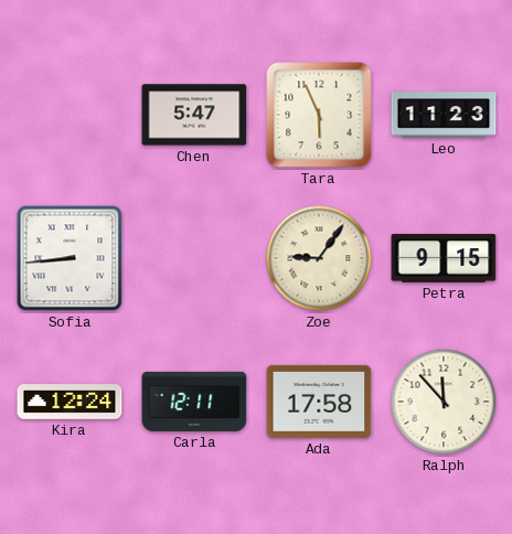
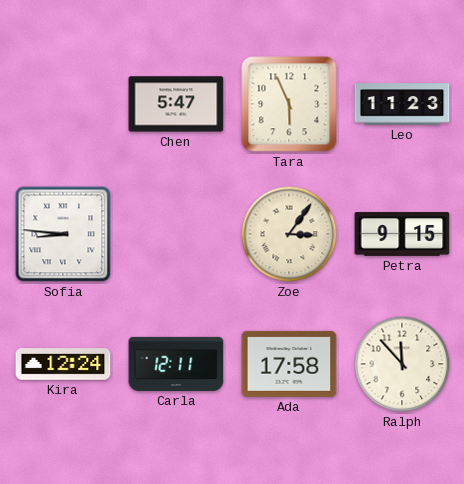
Sofia: 8:44 -> 8:46 (63, 234)
Zoe: 9:06 -> 3:06 (289, 234)
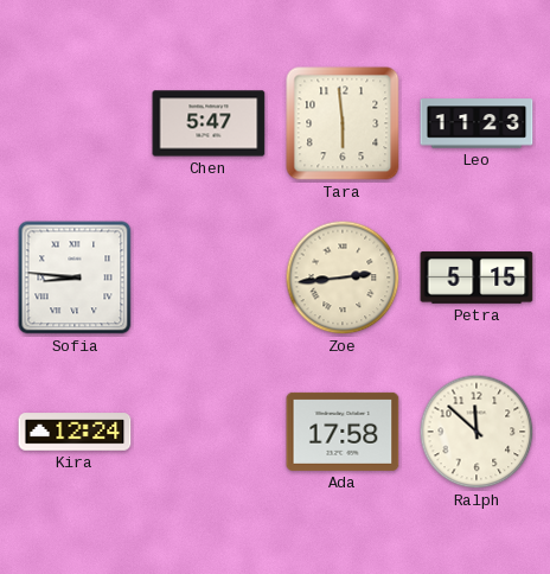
Tara: 5:56 -> 5:59 (343, 123)
Zoe: 3:06 -> 2:44 (343, 278)
Petra: 9:15 -> 5:15 (477, 278)
Carla: 12:11 -> none (176, 364)
Ralph: 11:53 -> 11:52 (477, 432)
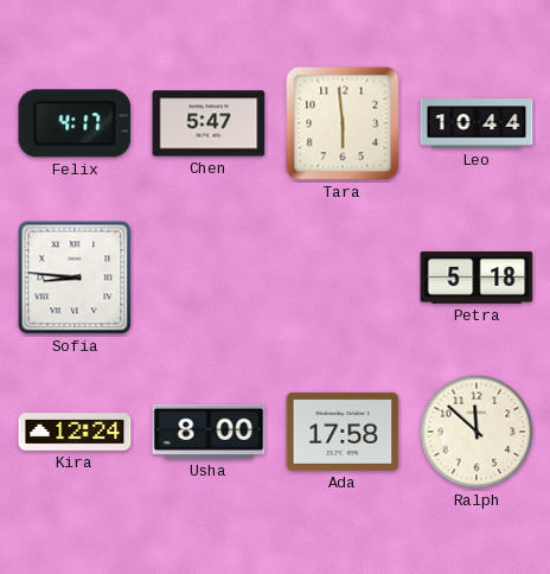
Felix: none -> 4:17 (75, 123)
Leo: 11:23 -> 10:44 (477, 123)
Zoe: 2:44 -> none (343, 278)
Petra: 5:15 -> 5:18 (477, 278)
Usha: none -> 8:00 (209, 432)
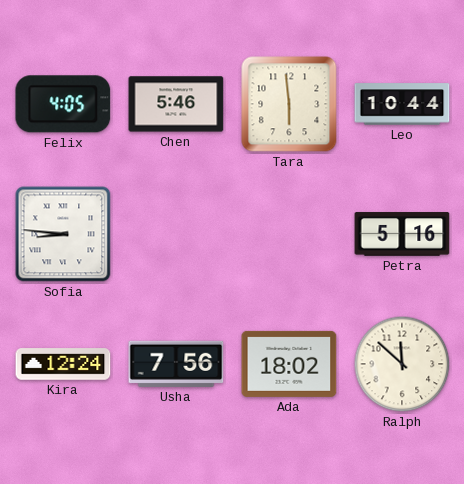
Felix: 4:17 -> 4:05 (63, 104)
Chen: 5:47 -> 5:46 (176, 104)
Petra: 5:18 -> 5:16 (402, 234)
Usha: 8:00 -> 7:56 (176, 364)
Ada: 17:58 -> 18:02 (289, 364)
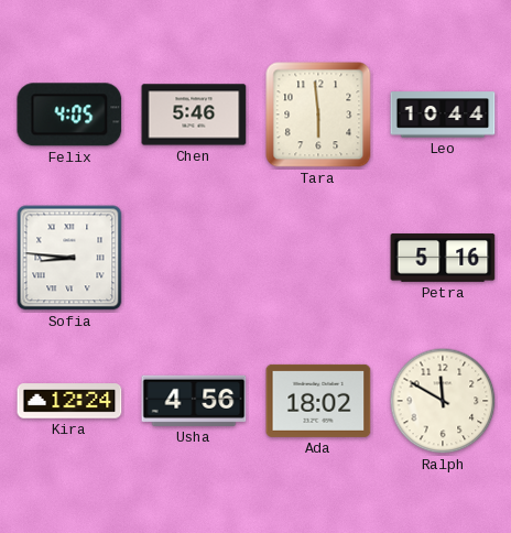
Usha: 7:56 -> 4:56 (194, 401)
Ralph: 11:52 -> 11:50 (443, 401)
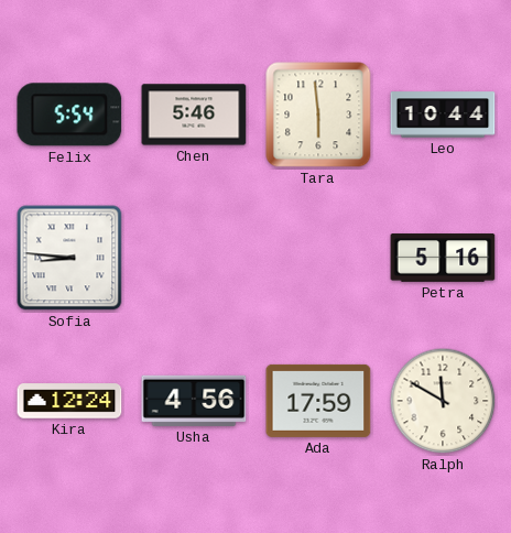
Felix: 4:05 -> 5:54 (69, 115)
Ada: 18:02 -> 17:59 (318, 401)
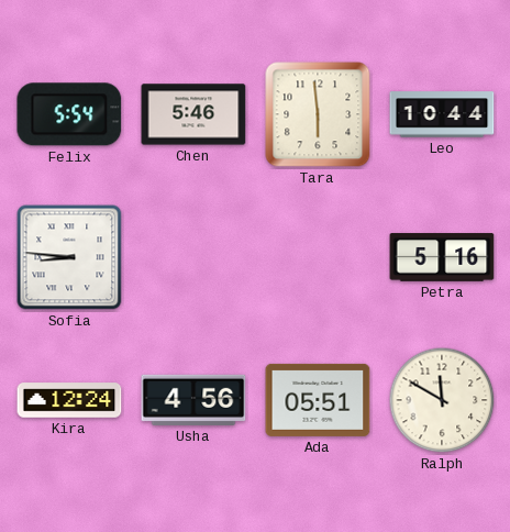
Ada: 17:59 -> 05:51 (318, 400)
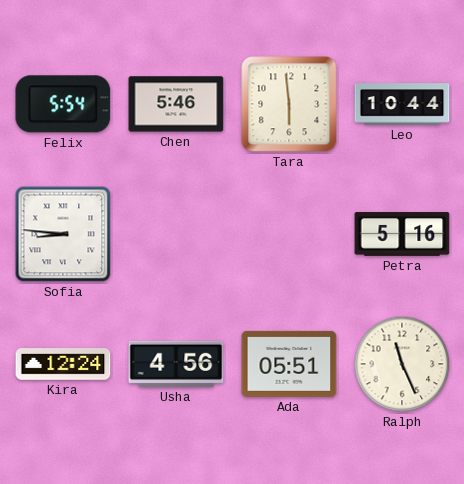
Ralph: 11:50 -> 11:26 (402, 364)
